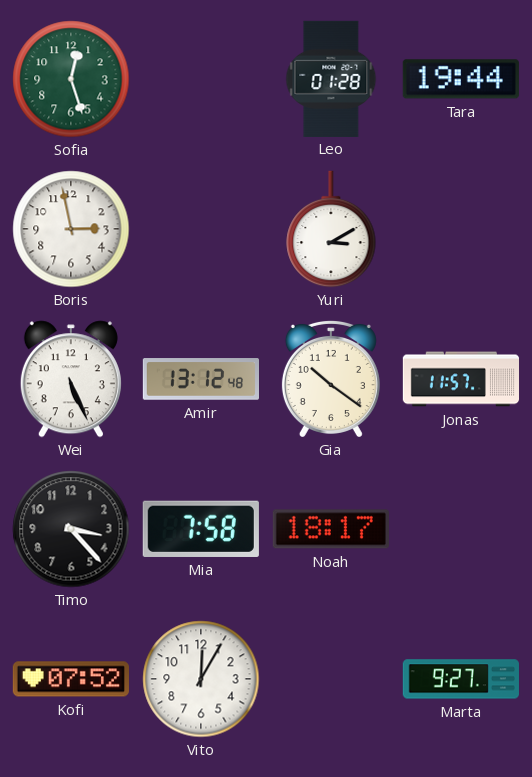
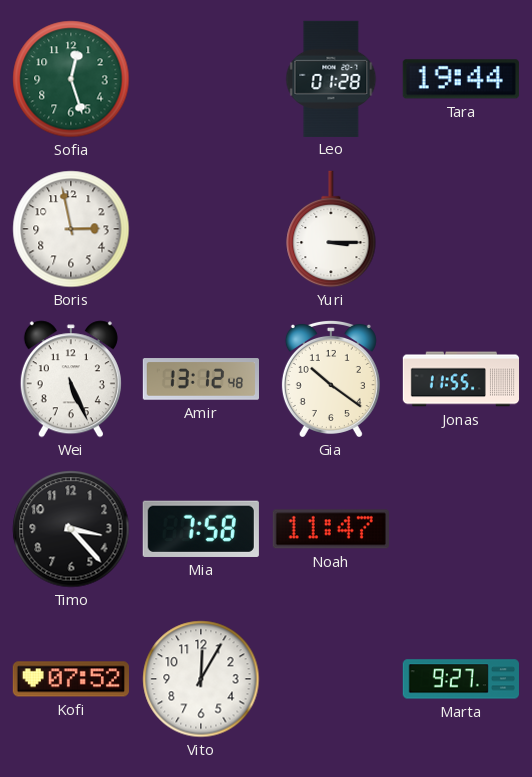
Yuri: 3:10 -> 3:15 (331, 229)
Jonas: 11:57 -> 11:55 (461, 379)
Noah: 18:17 -> 11:47 (331, 529)
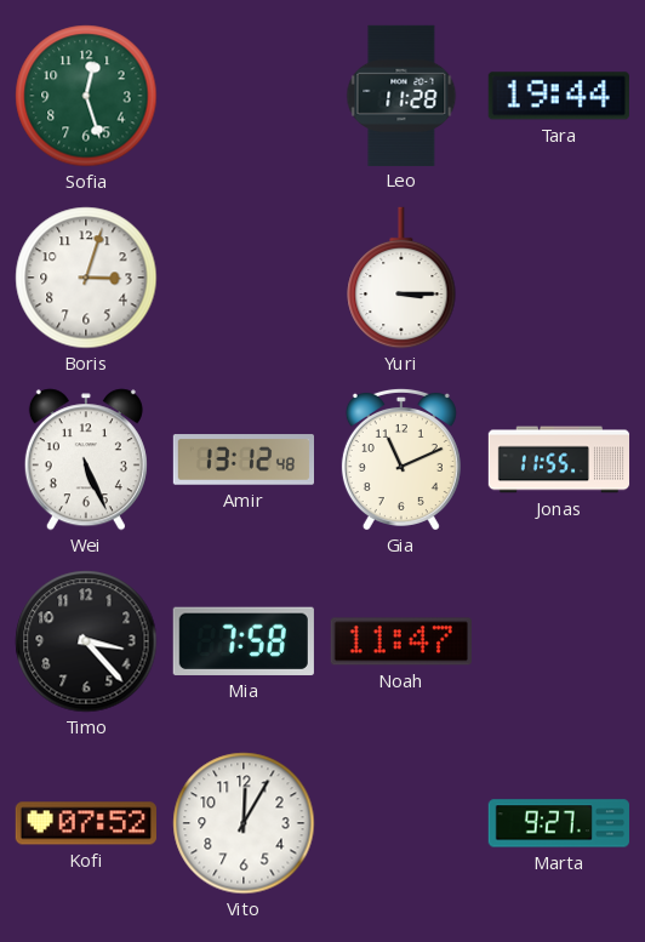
Leo: 01:28 -> 11:28 (401, 95)
Boris: 2:58 -> 3:03 (86, 278)
Gia: 10:21 -> 11:11 (401, 458)
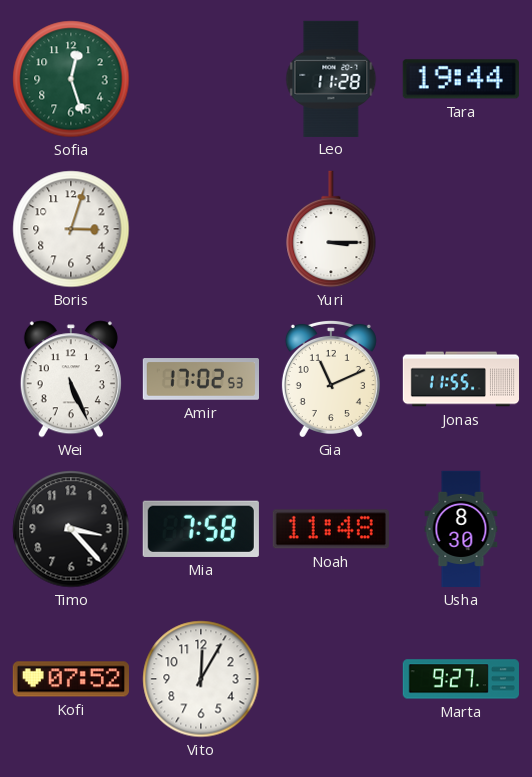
Amir: 13:12 -> 17:02 (200, 379)
Noah: 11:47 -> 11:48 (331, 529)
Usha: none -> 8:30 (461, 529)
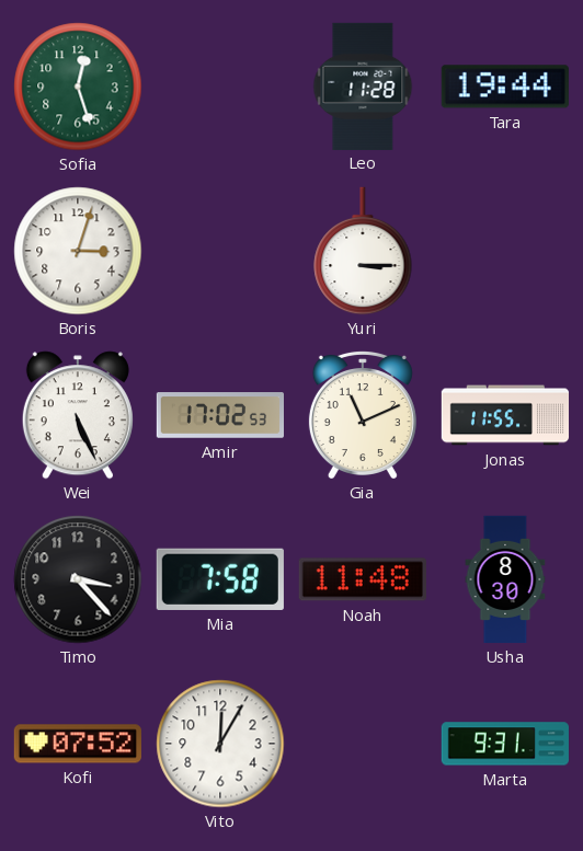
Marta: 9:27 -> 9:31 (505, 744)
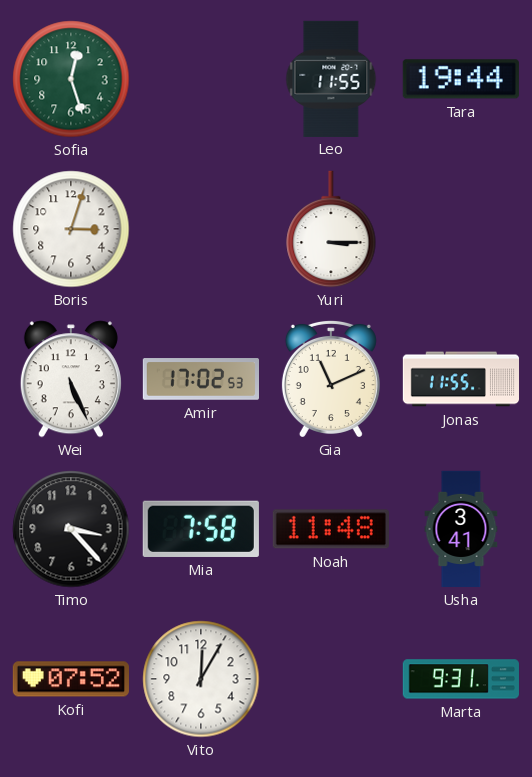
Leo: 11:28 -> 11:55 (331, 78)
Usha: 8:30 -> 3:41 (461, 529)
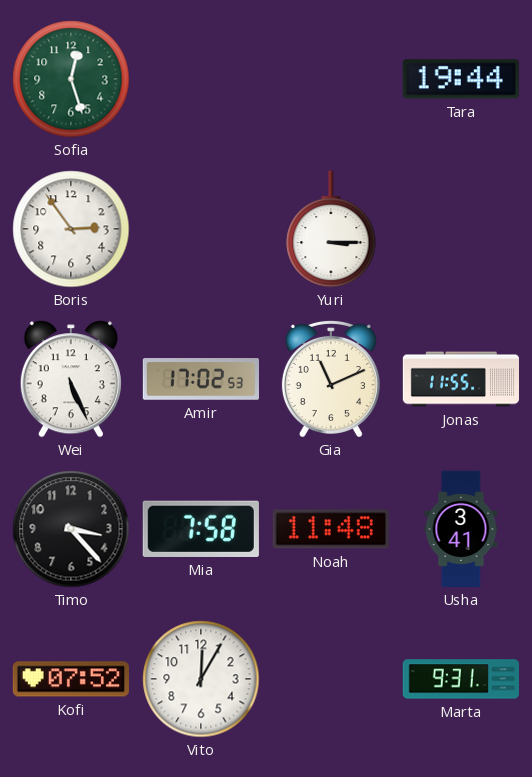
Leo: 11:55 -> none (331, 78)
Boris: 3:03 -> 2:54 (71, 229)
